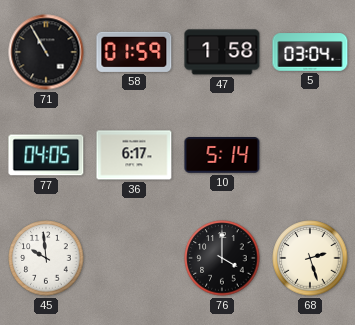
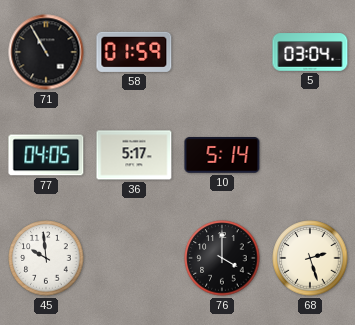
47: 1:58 -> none (222, 52)
36: 6:17 -> 5:17 (134, 155)
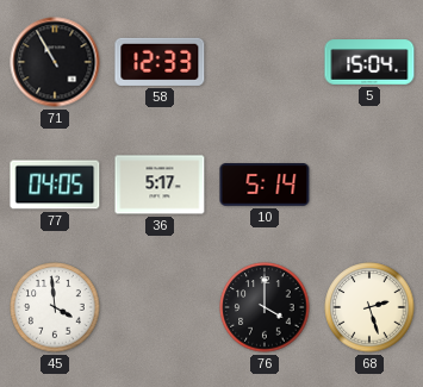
58: 01:59 -> 12:33 (160, 62)
5: 03:04 -> 15:04 (369, 62)
45: 9:59 -> 3:59 (55, 307)
